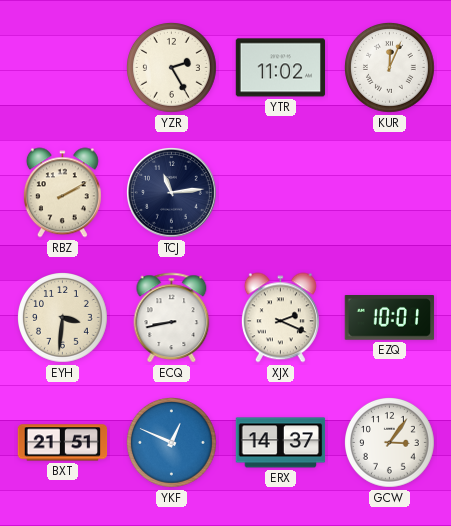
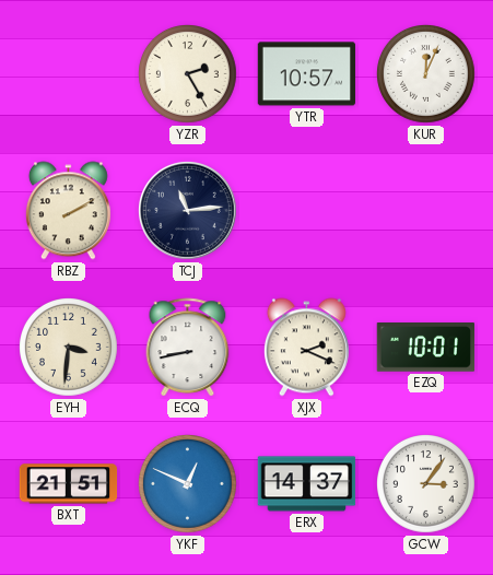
YTR: 11:02 -> 10:57 (307, 74)
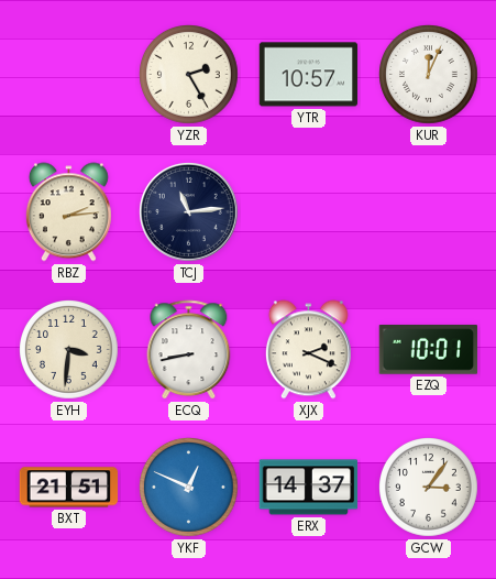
RBZ: 2:10 -> 2:14 (68, 212)
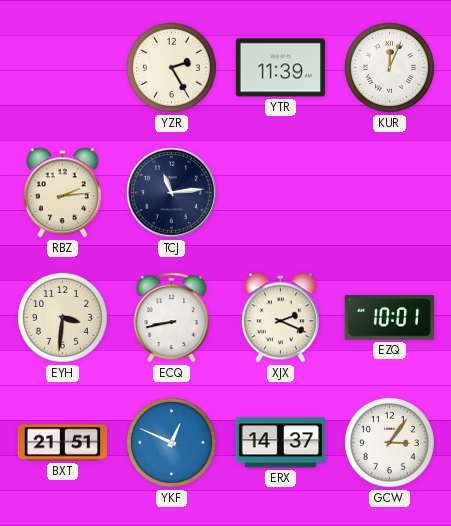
YTR: 10:57 -> 11:39 (281, 68)
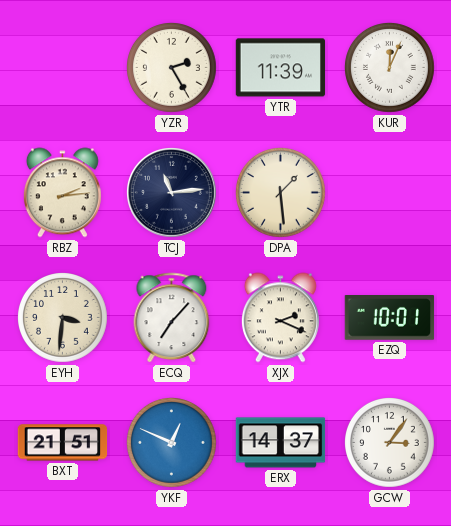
DPA: none -> 1:29 (281, 193)
ECQ: 8:43 -> 7:07 (172, 318)
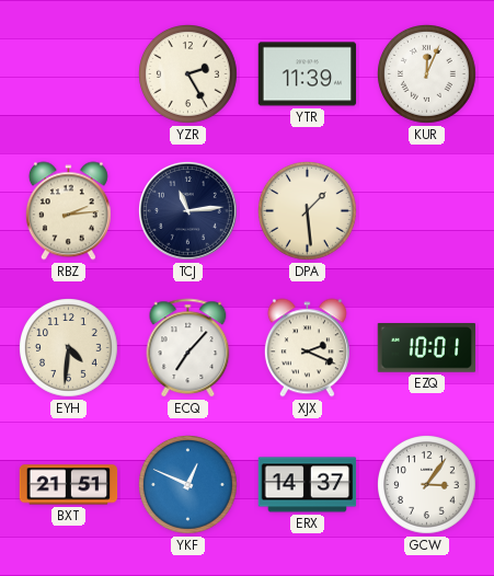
EYH: 3:31 -> 4:31 (69, 348)
